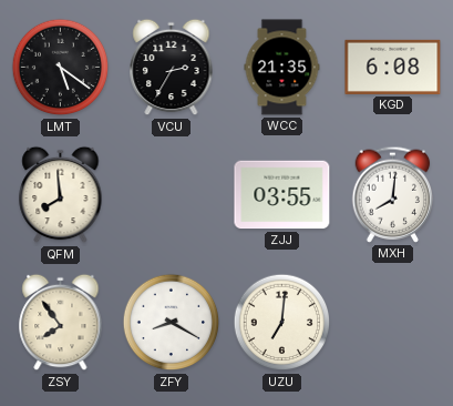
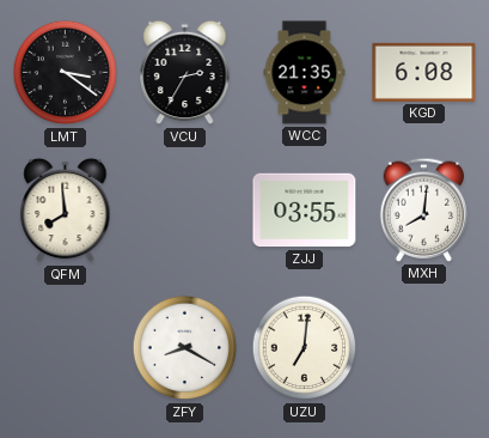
LMT: 5:21 -> 3:21 (66, 73)
ZSY: 7:54 -> none (61, 323)
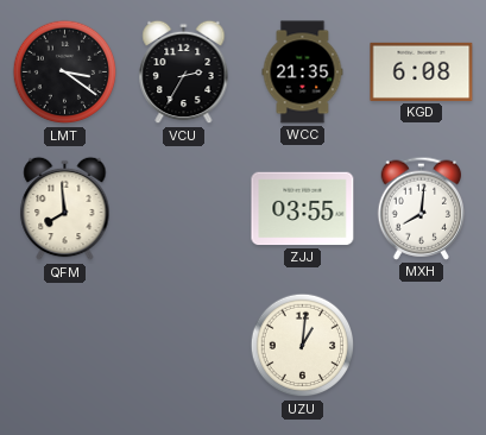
ZFY: 8:20 -> none (185, 348)
UZU: 7:01 -> 1:01 (303, 346)
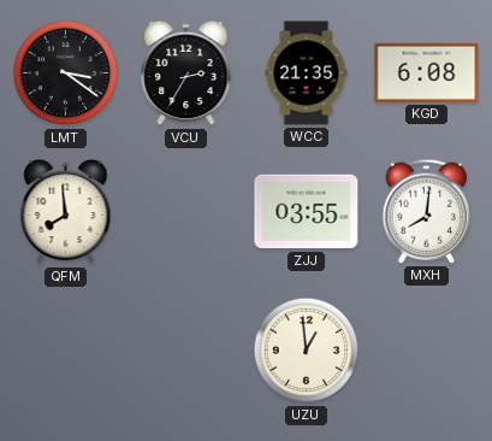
UZU: 1:01 -> 12:59 (307, 351)
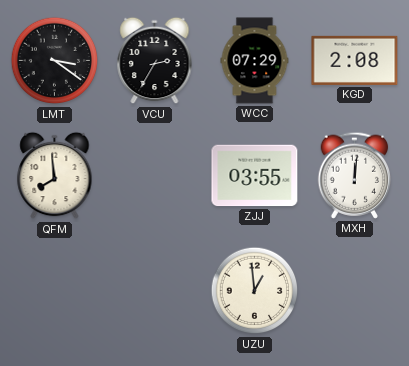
WCC: 21:35 -> 07:29 (255, 61)
KGD: 6:08 -> 2:08 (355, 60)
MXH: 8:01 -> 12:01 (355, 175)
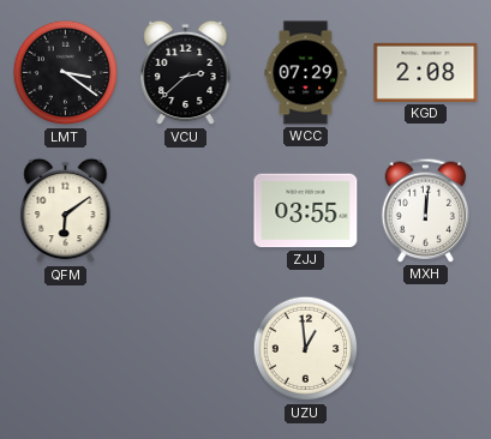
VCU: 2:35 -> 2:38 (186, 73)
QFM: 7:59 -> 6:09 (66, 211)
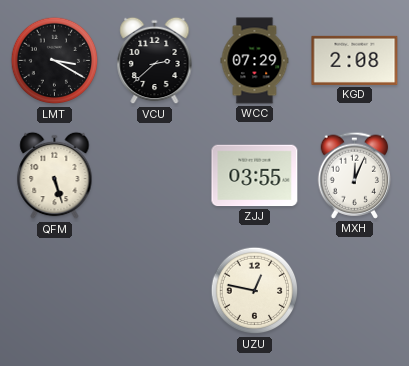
LMT: 3:21 -> 3:20 (55, 61)
QFM: 6:09 -> 5:27 (55, 176)
MXH: 12:01 -> 12:04 (355, 175)
UZU: 12:59 -> 12:47 (255, 291)
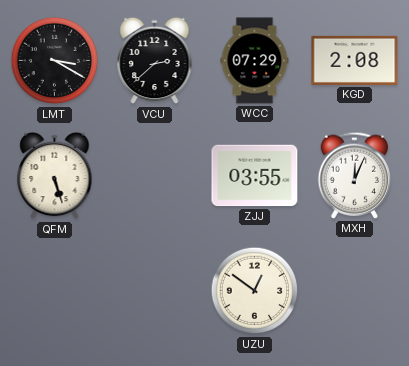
UZU: 12:47 -> 12:51 (255, 291)
